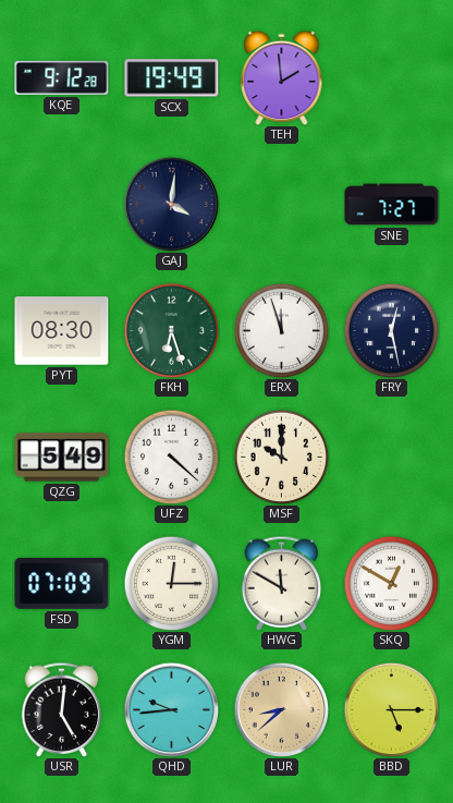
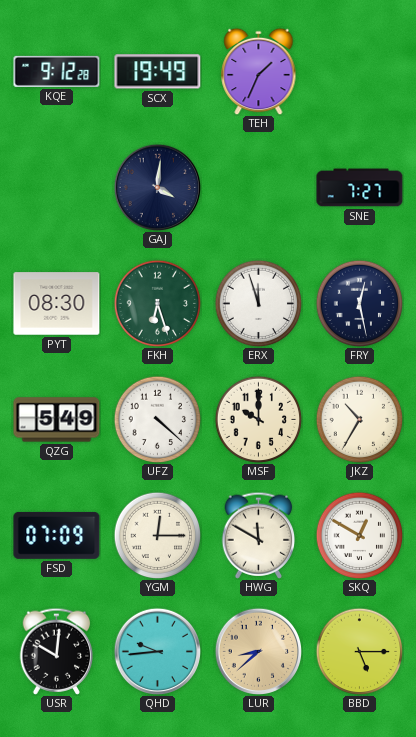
TEH: 1:59 -> 1:34 (259, 71)
JKZ: none -> 10:35 (359, 419)
USR: 5:01 -> 10:01 (57, 651)
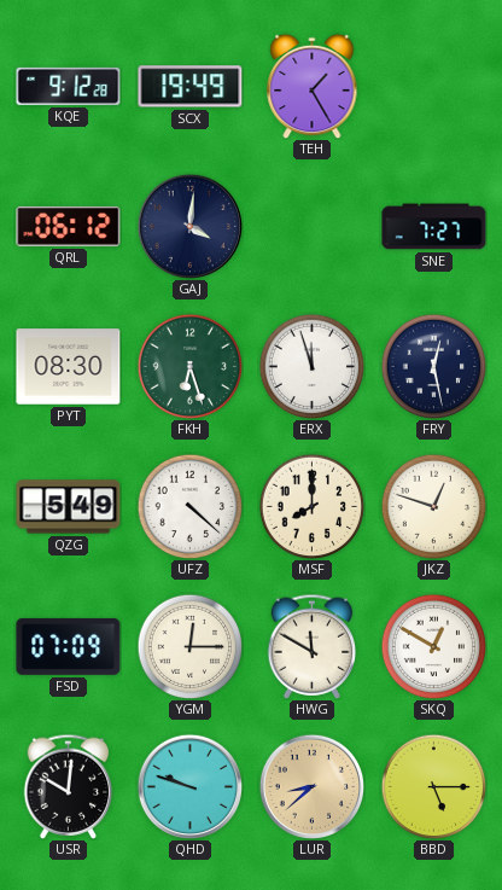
TEH: 1:34 -> 1:25 (313, 86)
QRL: none -> 06:12 (69, 226)
MSF: 10:00 -> 8:00 (311, 506)
JKZ: 10:35 -> 12:48 (433, 506)
QHD: 9:44 -> 9:48 (189, 786)
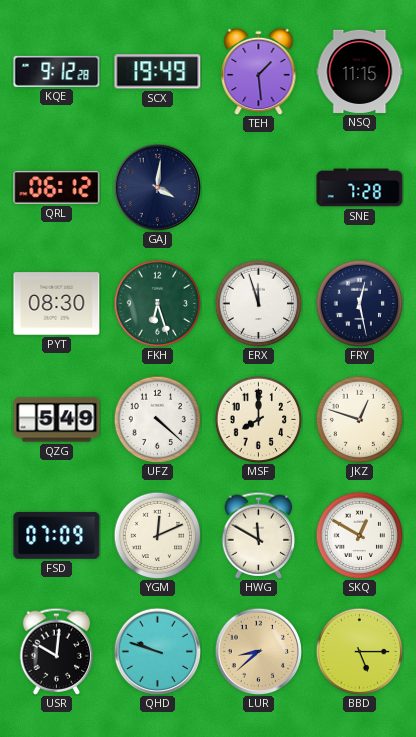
TEH: 1:25 -> 1:29 (259, 71)
NSQ: none -> 11:15 (360, 71)
SNE: 7:27 -> 7:28 (360, 188)
YGM: 12:15 -> 12:11 (157, 535)
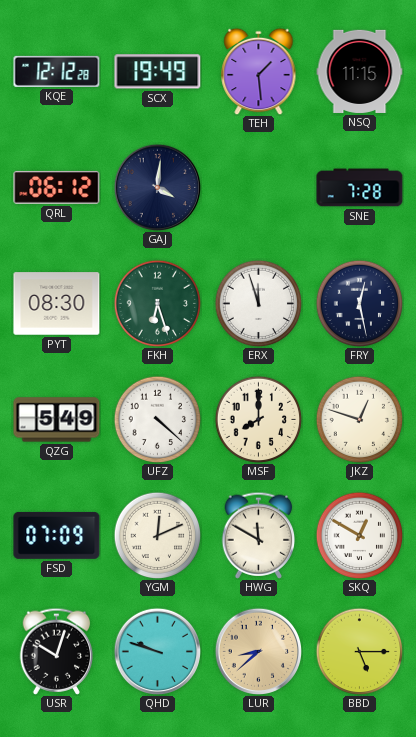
KQE: 9:12 -> 12:12 (57, 71)
USR: 10:01 -> 10:03 (57, 651)
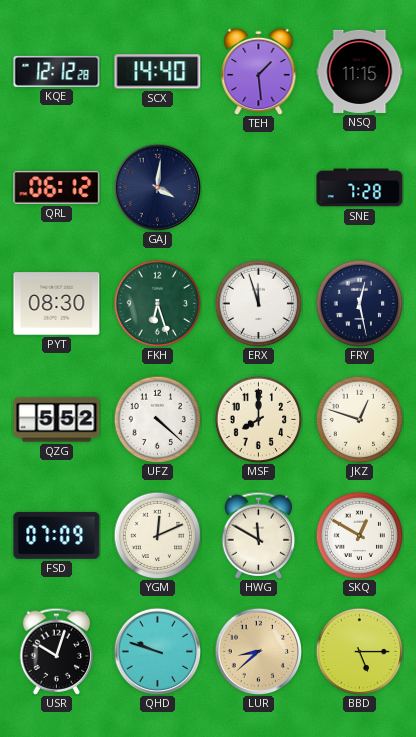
SCX: 19:49 -> 14:40 (158, 72)
QZG: 5:49 -> 5:52 (57, 420)
